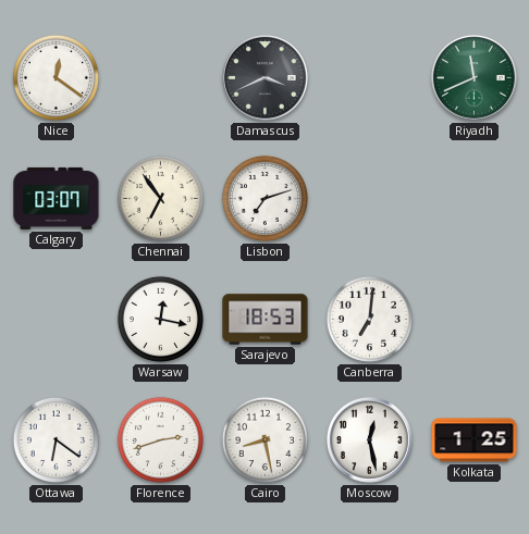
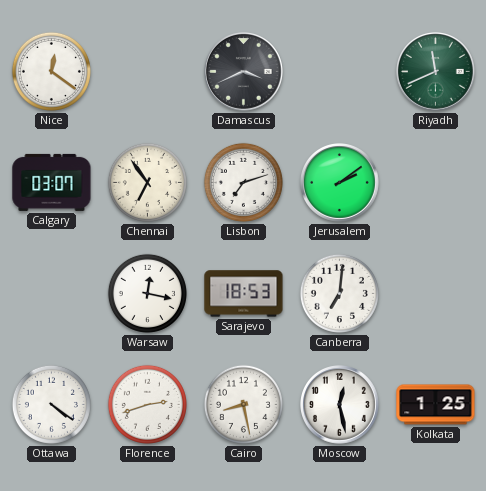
Jerusalem: none -> 2:09 (340, 183)
Ottawa: 6:21 -> 4:21 (51, 404)
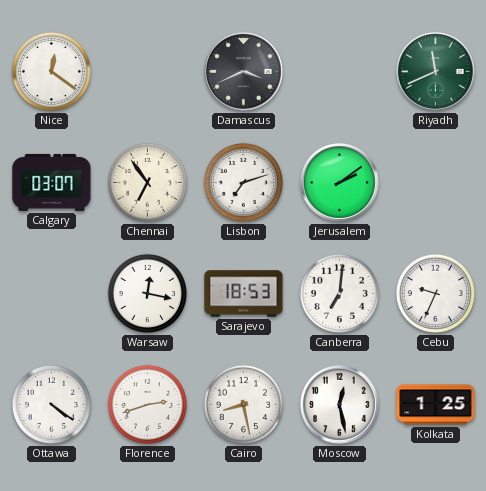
Cebu: none -> 9:34 (435, 293)
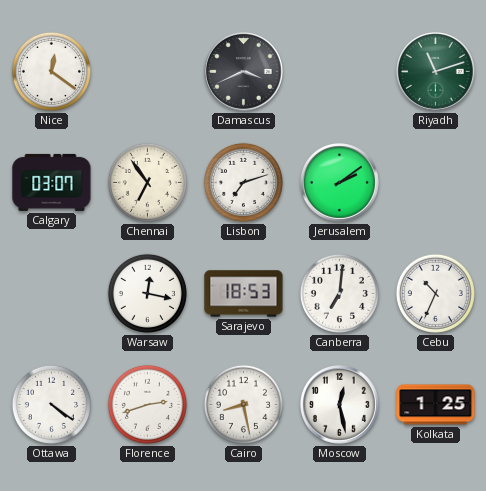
Riyadh: 11:41 -> 11:12 (436, 72)
Cebu: 9:34 -> 10:34 (435, 293)
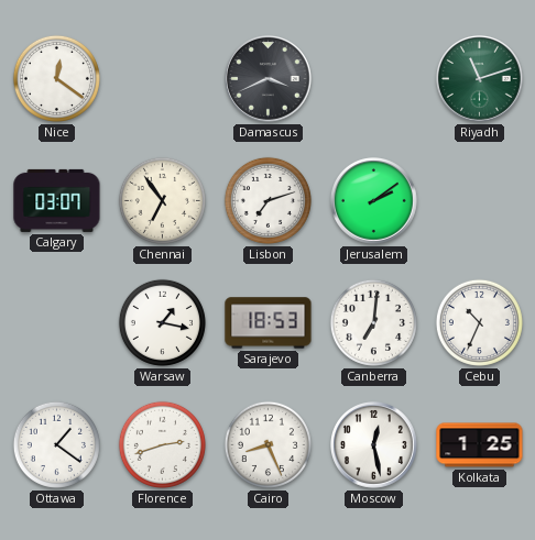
Warsaw: 12:17 -> 1:17 (162, 322)
Ottawa: 4:21 -> 1:21 (56, 444)
Cairo: 8:28 -> 8:26 (267, 444)
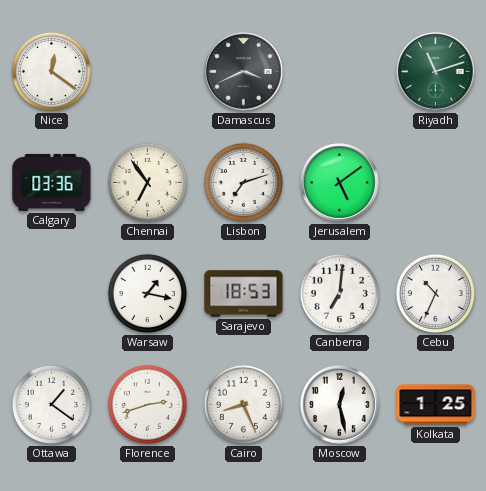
Calgary: 03:07 -> 03:36 (52, 182)
Jerusalem: 2:09 -> 5:09 (340, 183)
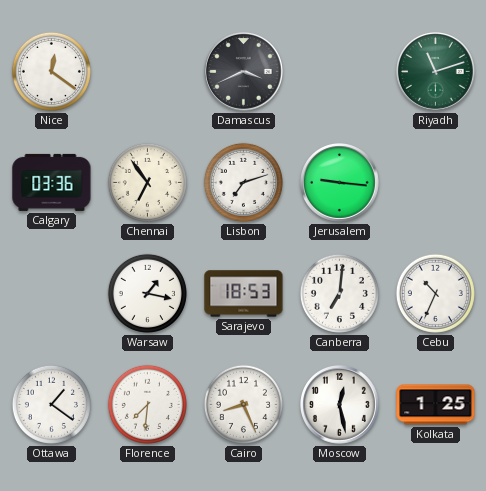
Jerusalem: 5:09 -> 9:16 (340, 183)
Florence: 2:42 -> 7:31 (147, 404)
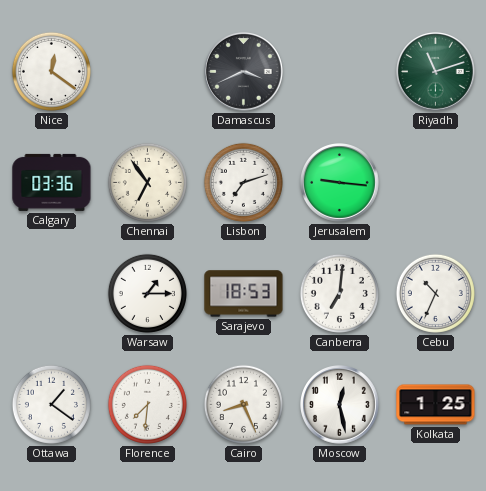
Warsaw: 1:17 -> 1:15 (147, 293)
